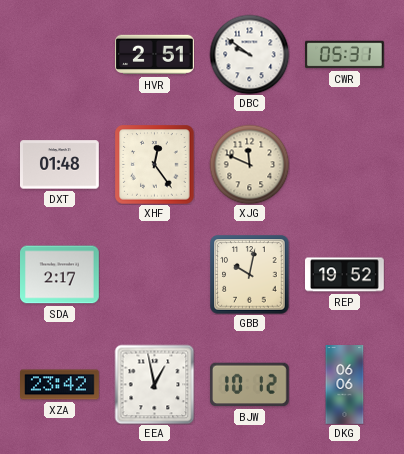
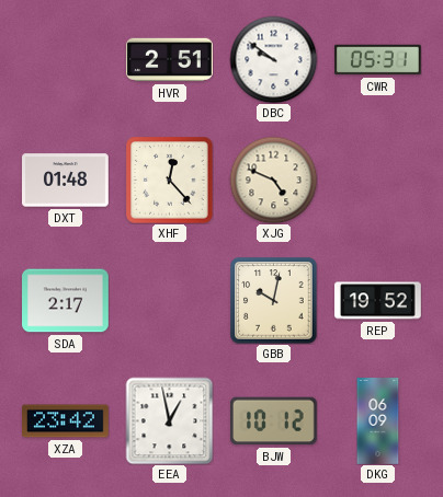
XHF: 12:24 -> 12:23 (169, 180)
XJG: 11:49 -> 4:49 (273, 180)
DKG: 06:06 -> 06:09 (378, 421)
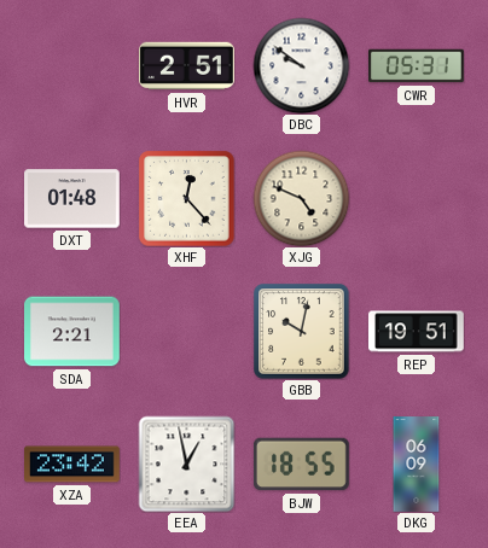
SDA: 2:17 -> 2:21 (72, 332)
REP: 19:52 -> 19:51 (417, 332)
BJW: 10:12 -> 18:55 (301, 465)
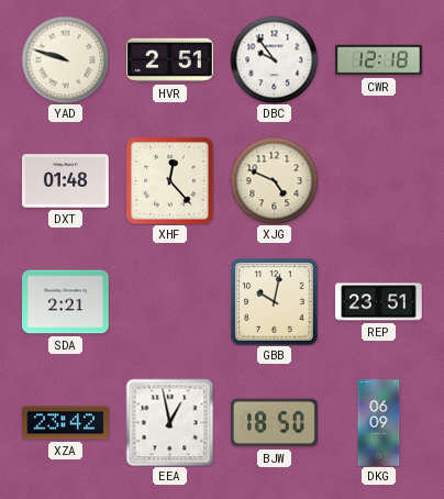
YAD: none -> 9:48 (65, 59)
DBC: 9:51 -> 9:54 (274, 59)
CWR: 05:31 -> 12:18 (379, 60)
REP: 19:51 -> 23:51 (379, 302)
BJW: 18:55 -> 18:50 (274, 423)
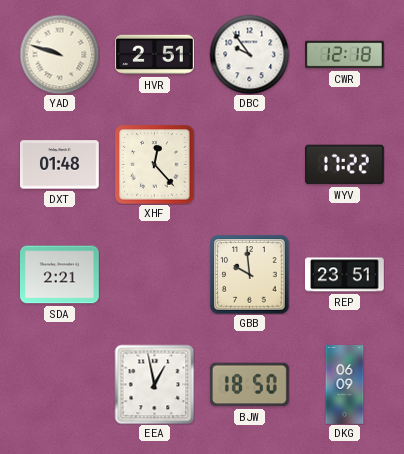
XJG: 4:49 -> none (274, 180)
WYV: none -> 17:22 (344, 165)
GBB: 10:02 -> 9:59 (249, 275)
XZA: 23:42 -> none (66, 423)
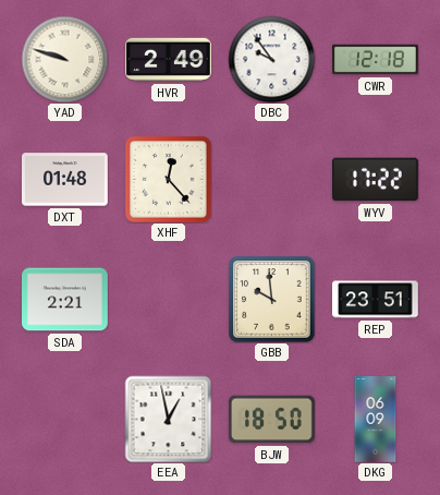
HVR: 2:51 -> 2:49 (169, 60)
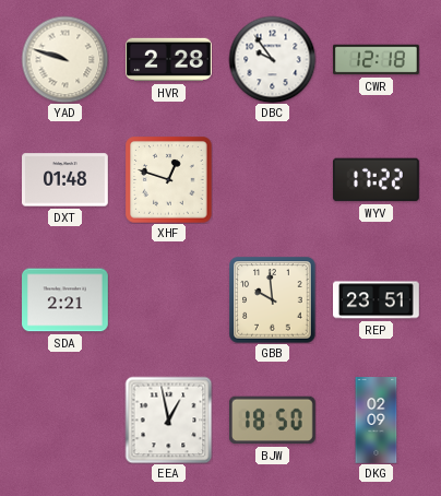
HVR: 2:49 -> 2:28 (169, 60)
XHF: 12:23 -> 12:48 (168, 179)
DKG: 06:09 -> 02:09 (377, 421)
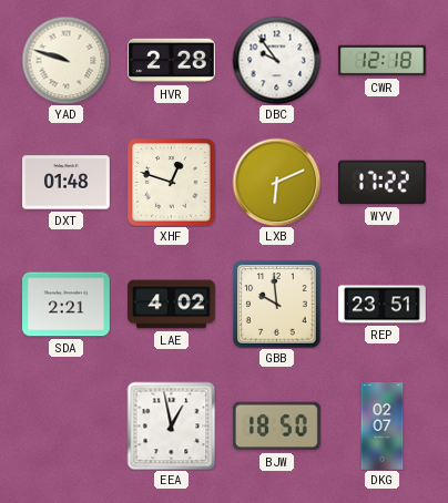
LXB: none -> 6:11 (276, 182)
LAE: none -> 4:02 (172, 305)
DKG: 02:09 -> 02:07 (383, 427)
